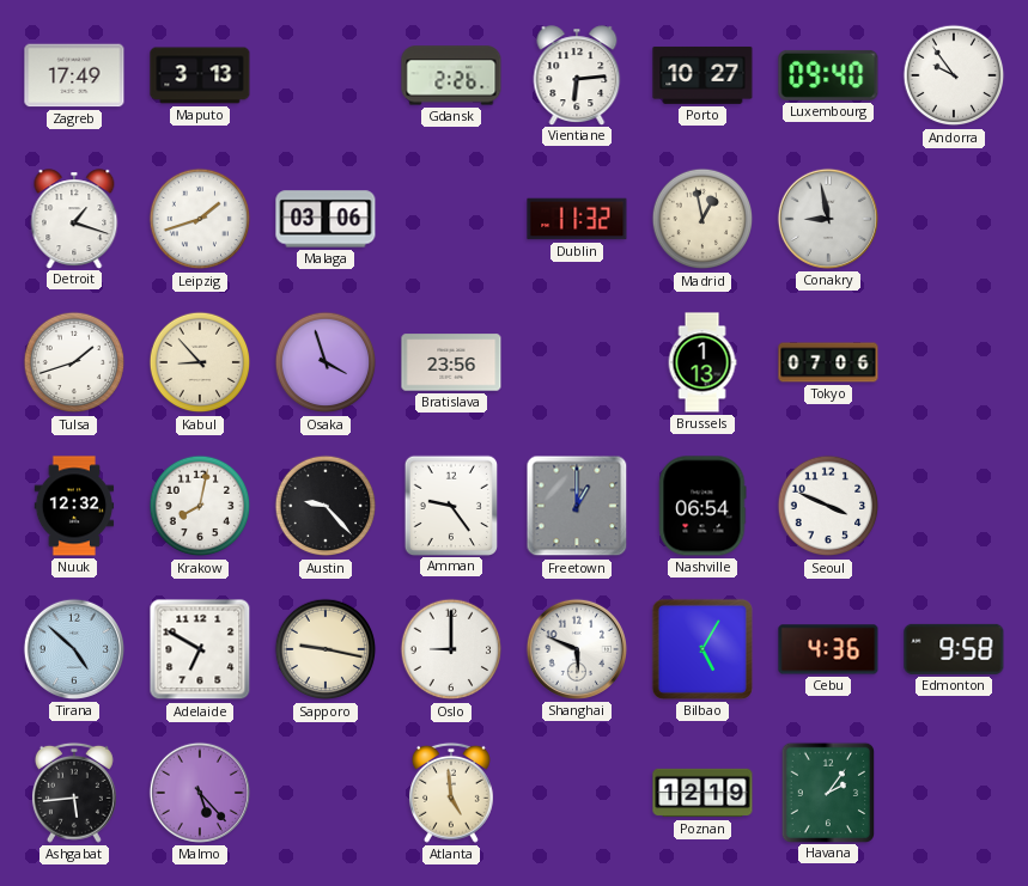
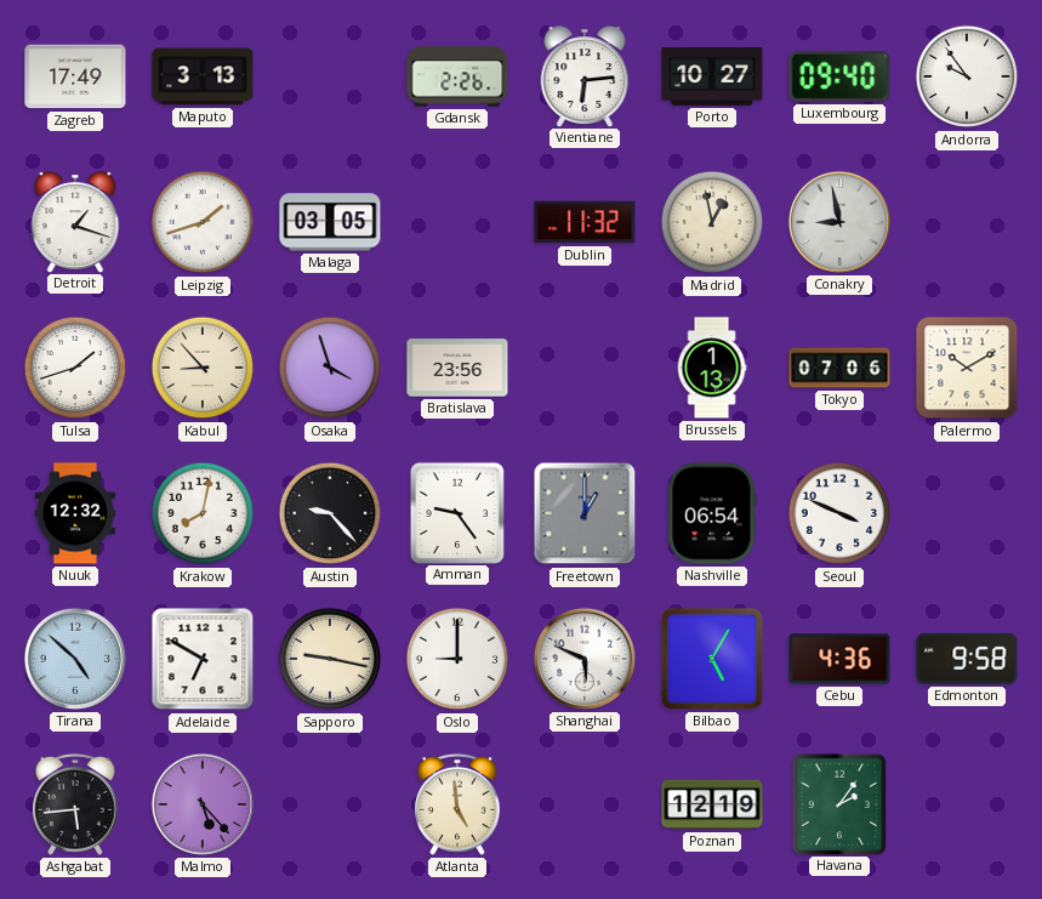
Malaga: 03:06 -> 03:05 (330, 222)
Palermo: none -> 10:10 (967, 368)
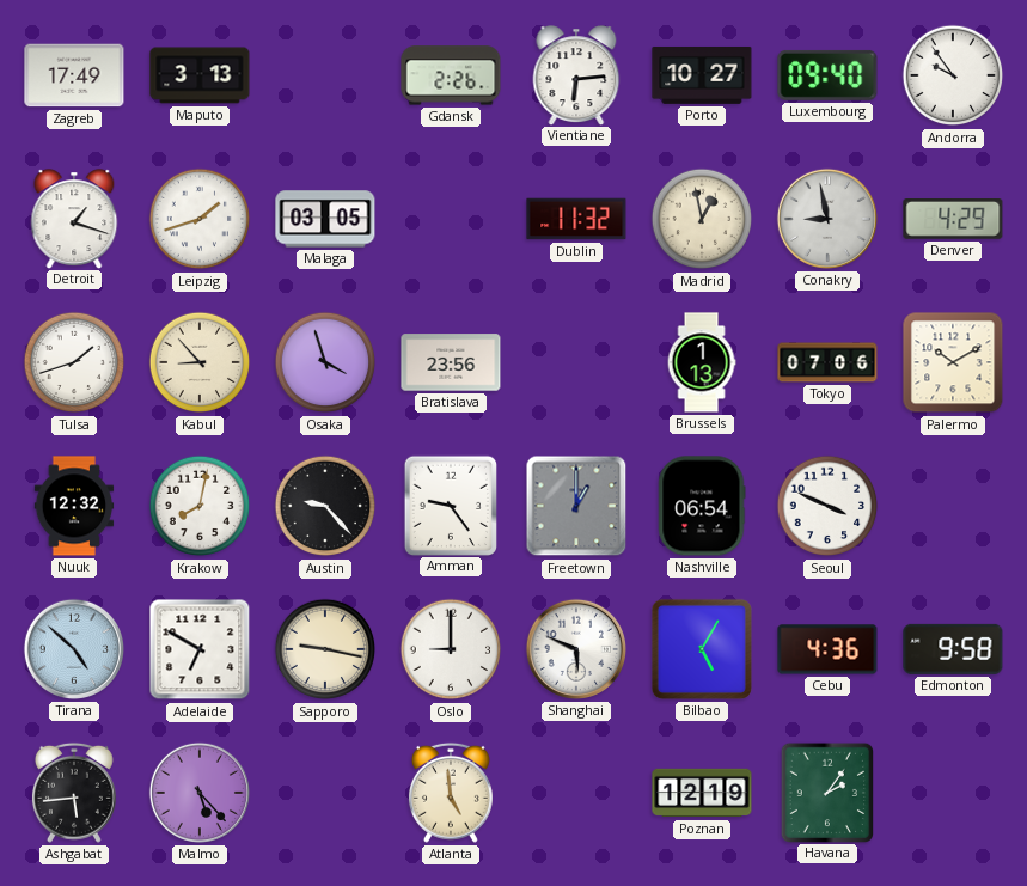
Denver: none -> 4:29 (953, 220)
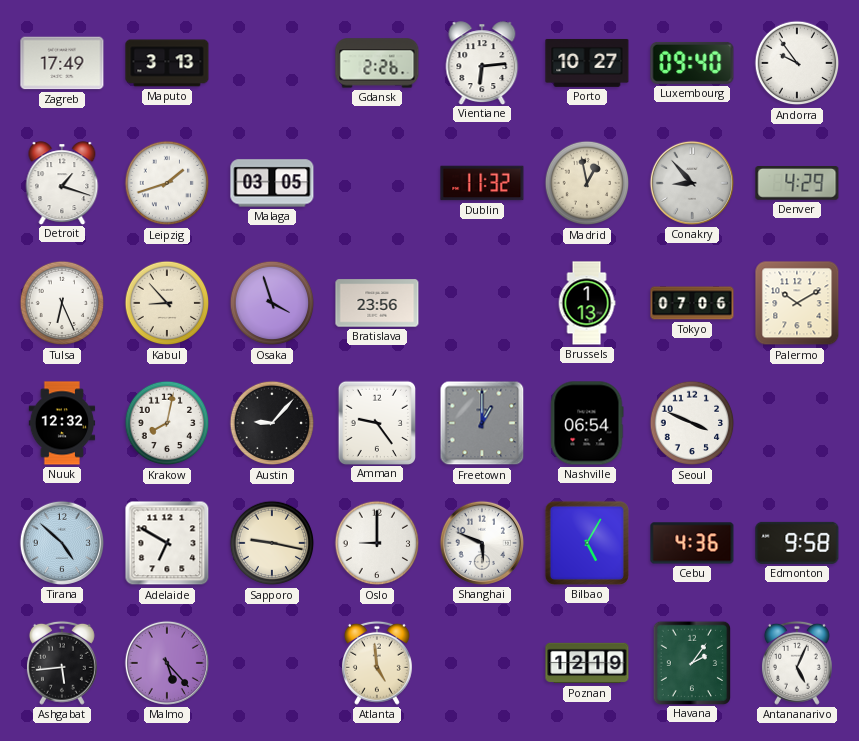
Conakry: 8:58 -> 8:53 (692, 183)
Tulsa: 1:42 -> 6:26 (62, 303)
Austin: 9:23 -> 9:07 (272, 423)
Antananarivo: none -> 5:04 (797, 663)
